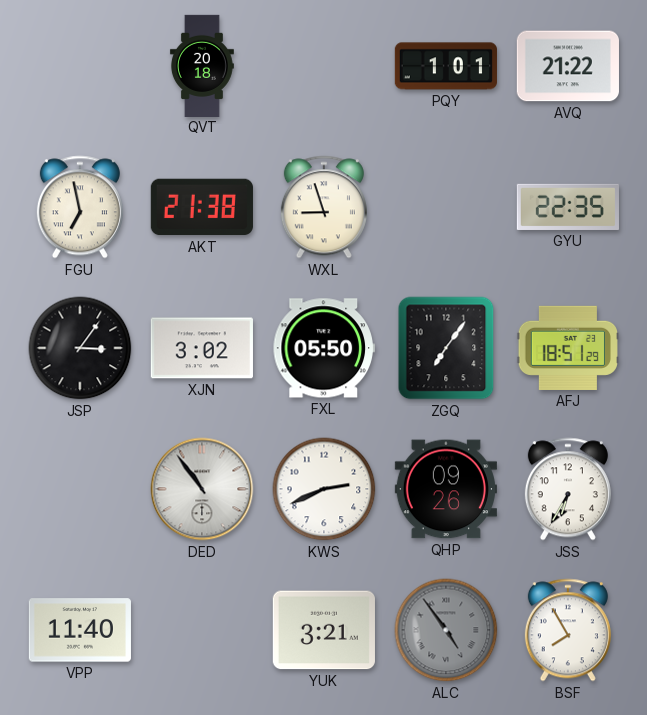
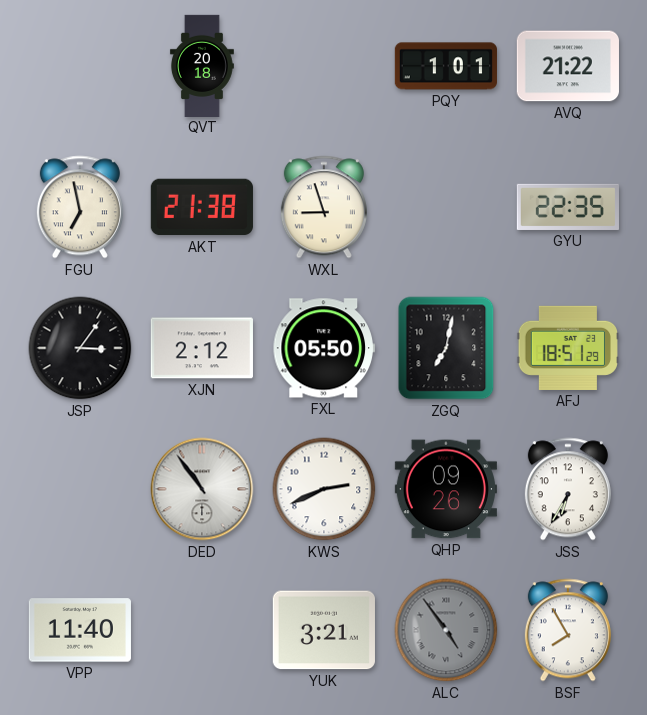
XJN: 3:02 -> 2:12 (202, 348)
ZGQ: 7:06 -> 7:02 (446, 348)
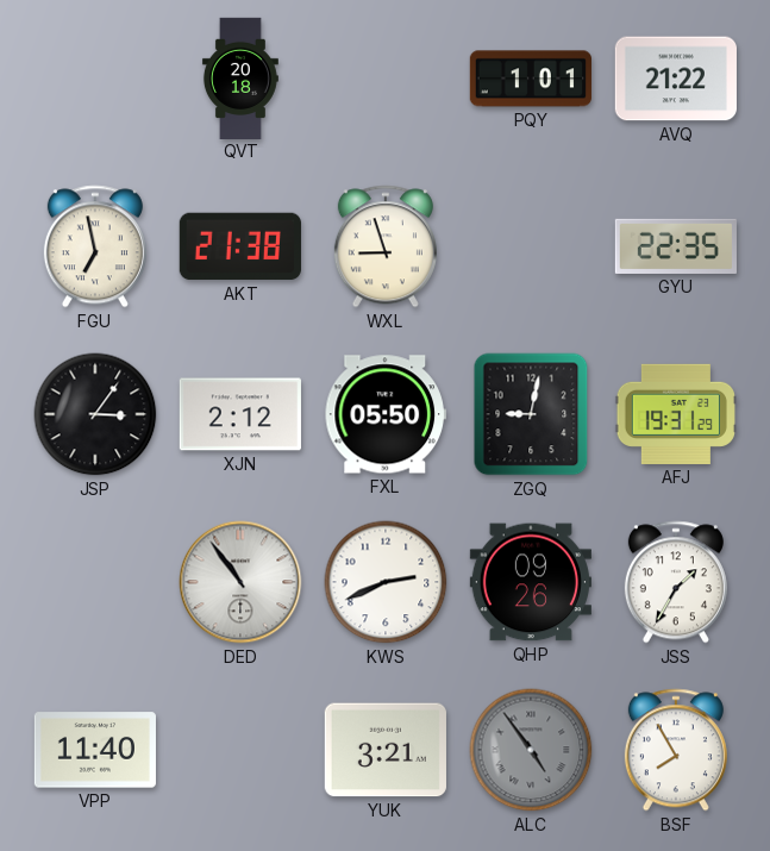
ZGQ: 7:02 -> 9:02 (531, 414)
AFJ: 18:51 -> 19:31 (676, 414)
JSS: 6:35 -> 1:35 (676, 582)
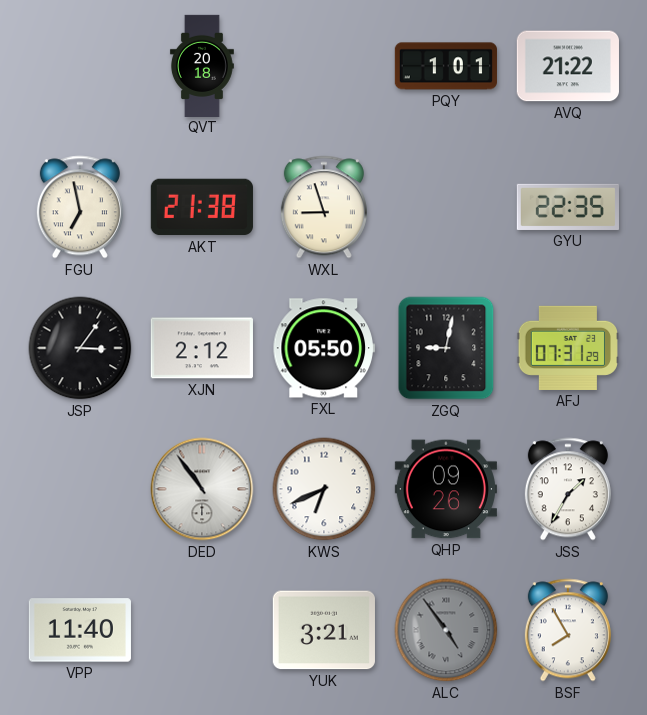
AFJ: 19:31 -> 07:31 (568, 348)
KWS: 2:41 -> 6:41 (324, 489)
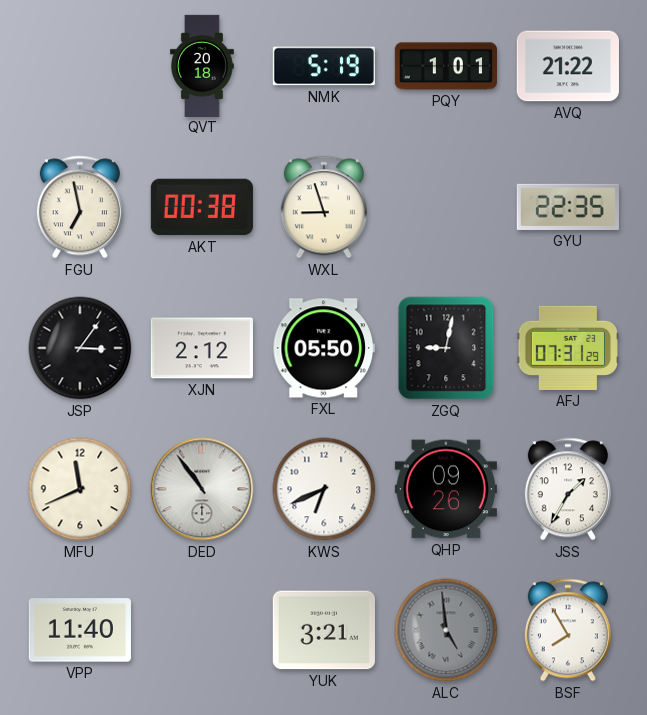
NMK: none -> 5:19 (324, 66)
AKT: 21:38 -> 00:38 (202, 207)
MFU: none -> 11:41 (80, 489)
ALC: 4:54 -> 4:59 (446, 630)
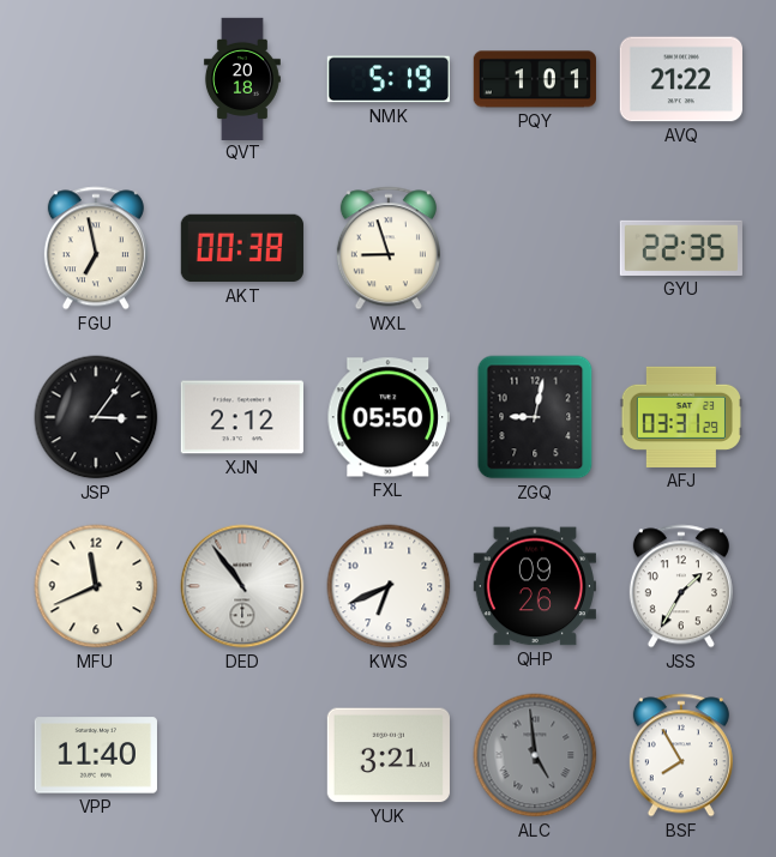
AFJ: 07:31 -> 03:31 (681, 417)
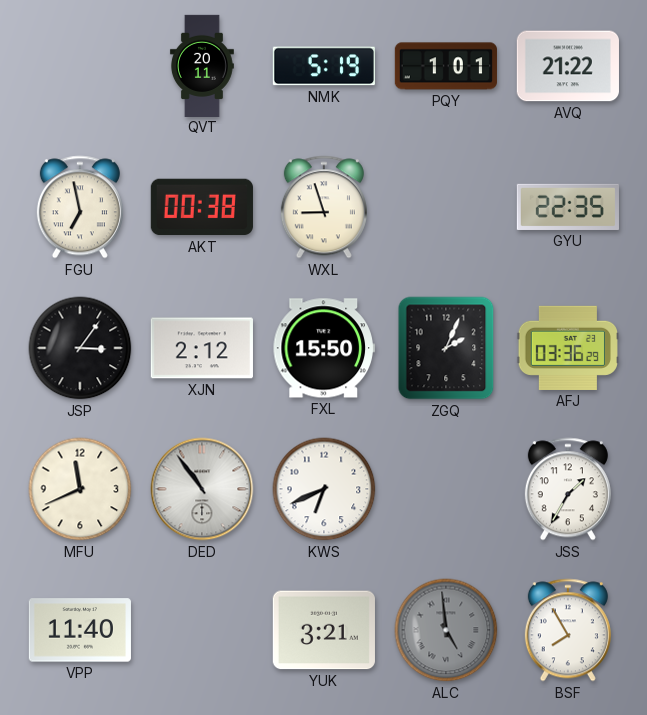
QVT: 20:18 -> 20:11 (202, 65)
FXL: 05:50 -> 15:50 (324, 348)
ZGQ: 9:02 -> 2:04 (446, 348)
AFJ: 03:31 -> 03:36 (568, 348)
QHP: 09:26 -> none (535, 586)
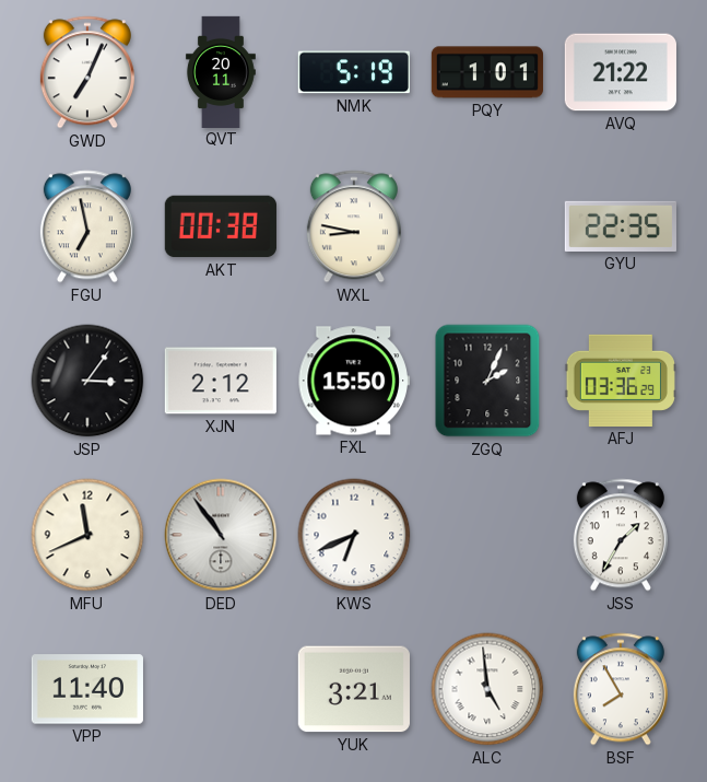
GWD: none -> 7:04 (87, 72)
WXL: 8:57 -> 8:47 (354, 226)
ALC dial: grey -> white (487, 689)
